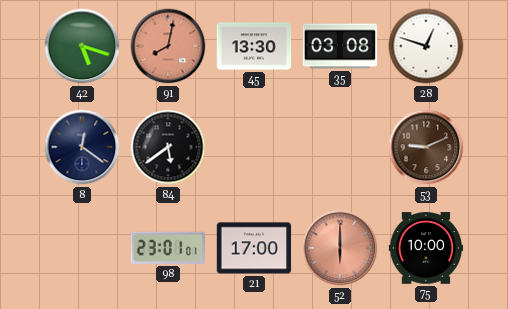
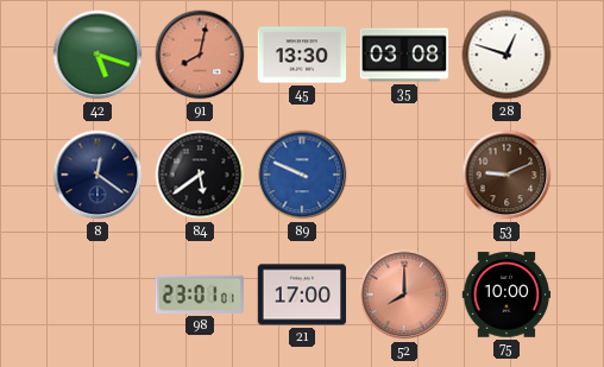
89: none -> 9:49 (302, 175)
52: 6:00 -> 8:00 (404, 295)
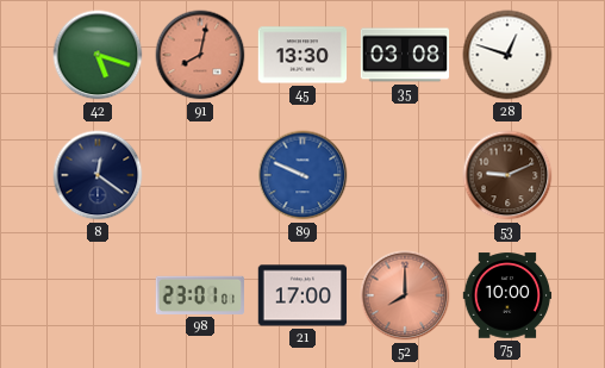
84: 5:39 -> none (200, 175)
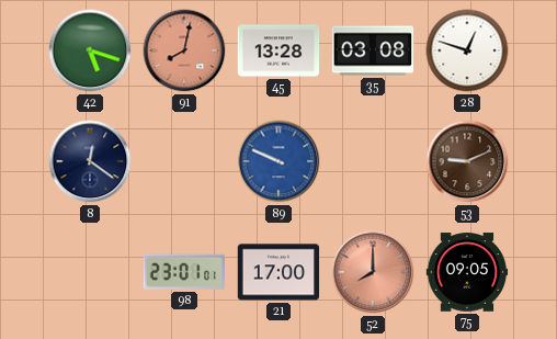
45: 13:30 -> 13:28 (278, 50)
75: 10:00 -> 09:05 (467, 272)
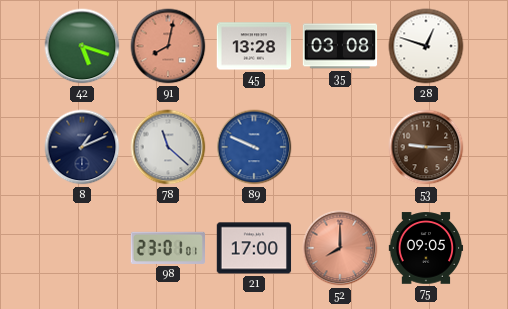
8: 12:21 -> 1:11 (82, 147)
78: none -> 11:22 (168, 147)
53: 9:11 -> 9:15 (426, 147)
